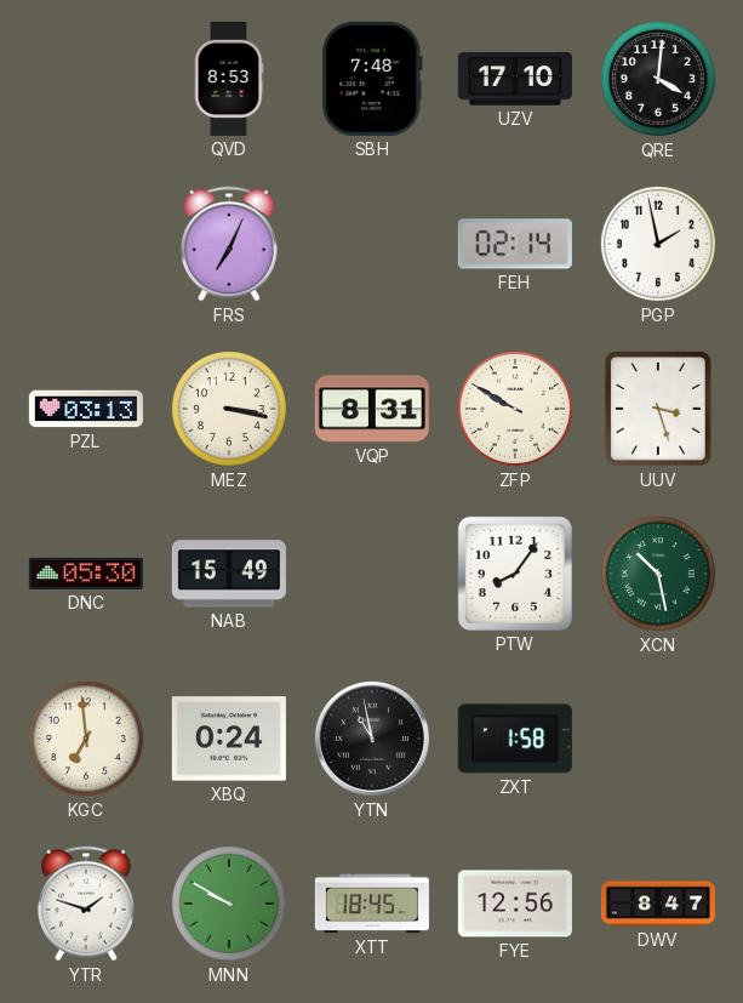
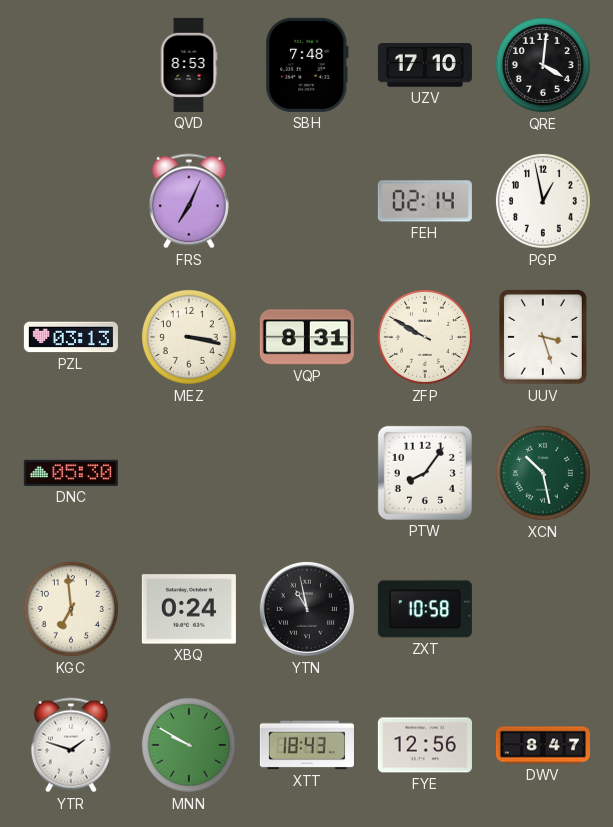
PGP: 1:58 -> 12:58 (543, 201)
NAB: 15:49 -> none (229, 574)
ZXT: 1:58 -> 10:58 (425, 609)
XTT: 18:45 -> 18:43 (307, 745)
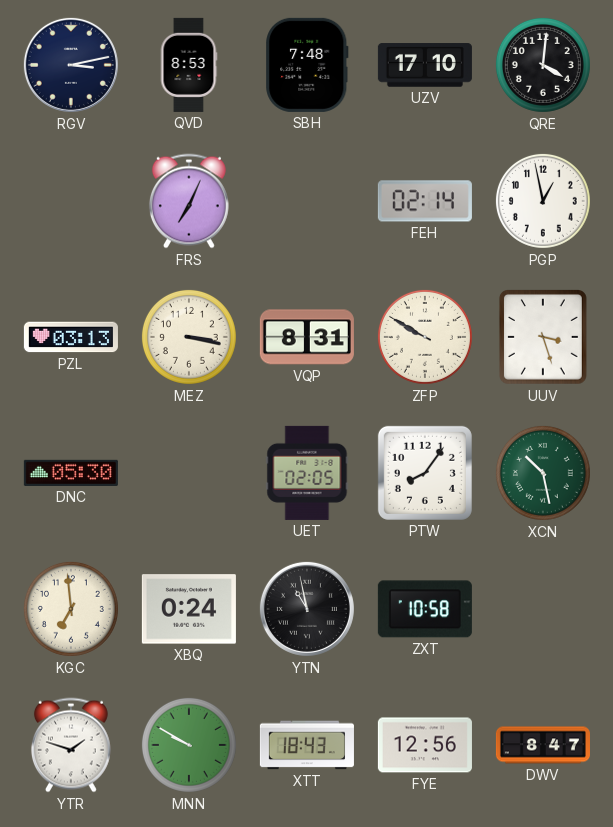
RGV: none -> 3:13 (71, 65)
UET: none -> 02:05 (307, 473)
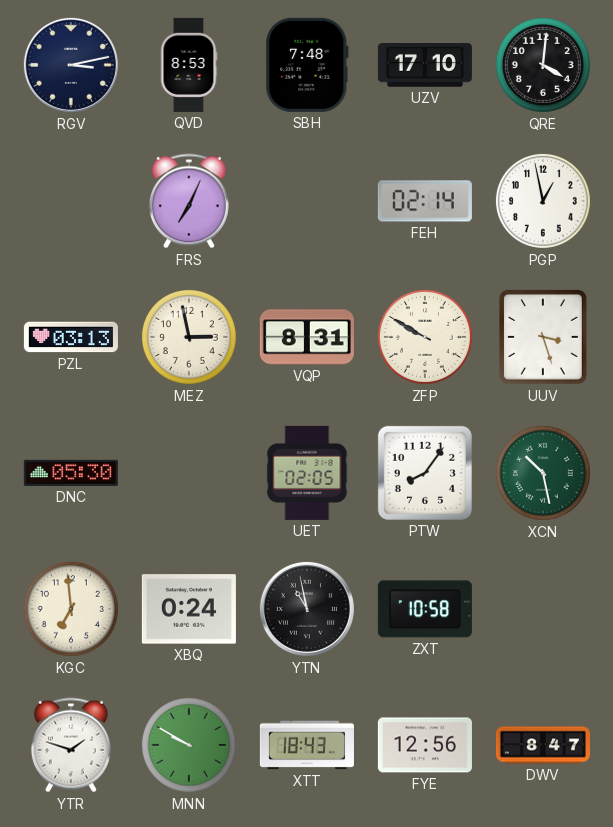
MEZ: 3:17 -> 2:58 (189, 337)
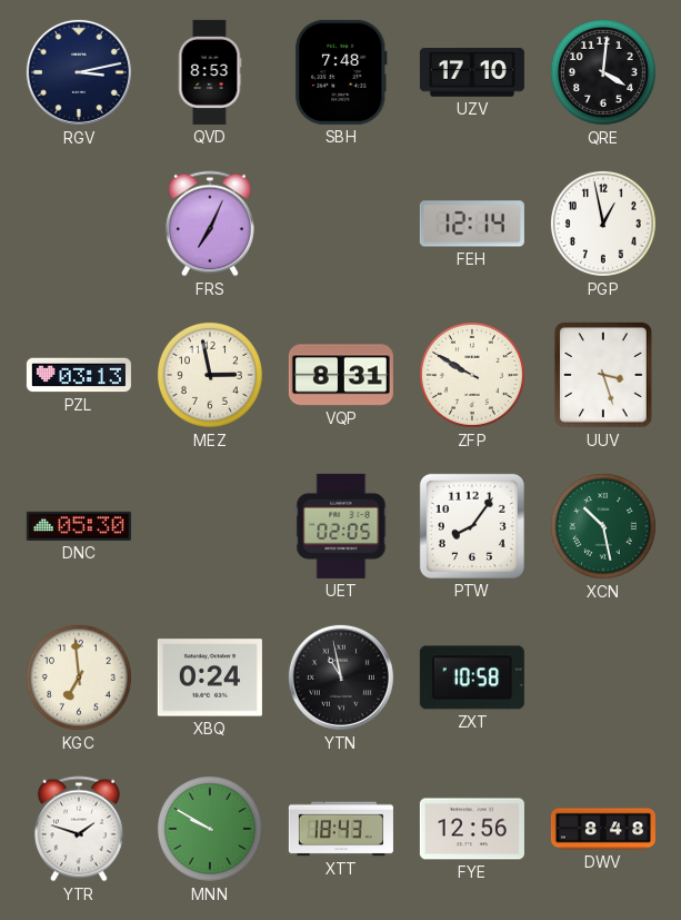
FEH: 02:14 -> 12:14 (472, 224)
DWV: 8:47 -> 8:48 (603, 829)
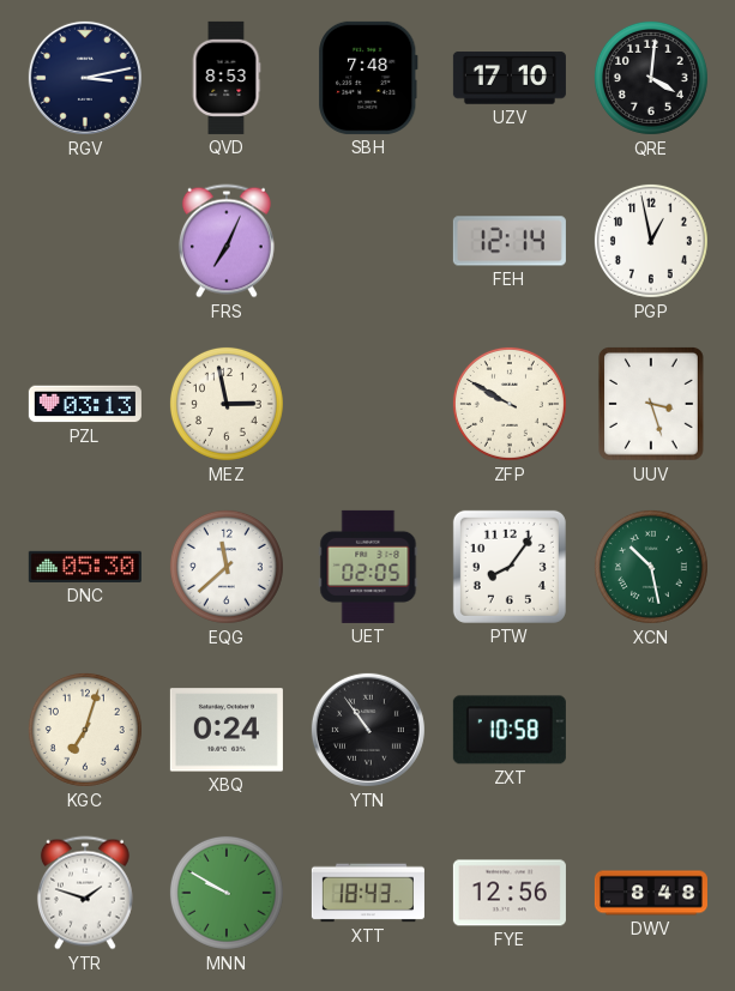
VQP: 8:31 -> none (341, 375)
EQG: none -> 11:38 (227, 567)
KGC: 6:59 -> 7:03 (85, 730)
YTN: 10:58 -> 10:54 (368, 730)
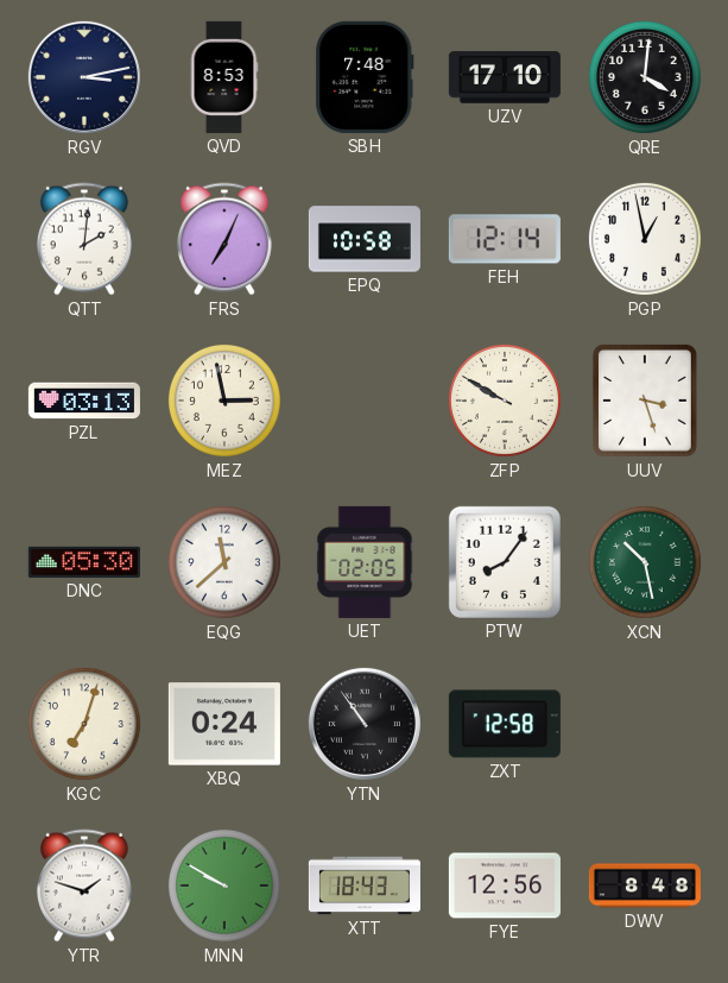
QTT: none -> 2:01 (84, 239)
EPQ: none -> 10:58 (365, 239)
ZXT: 10:58 -> 12:58 (505, 724)
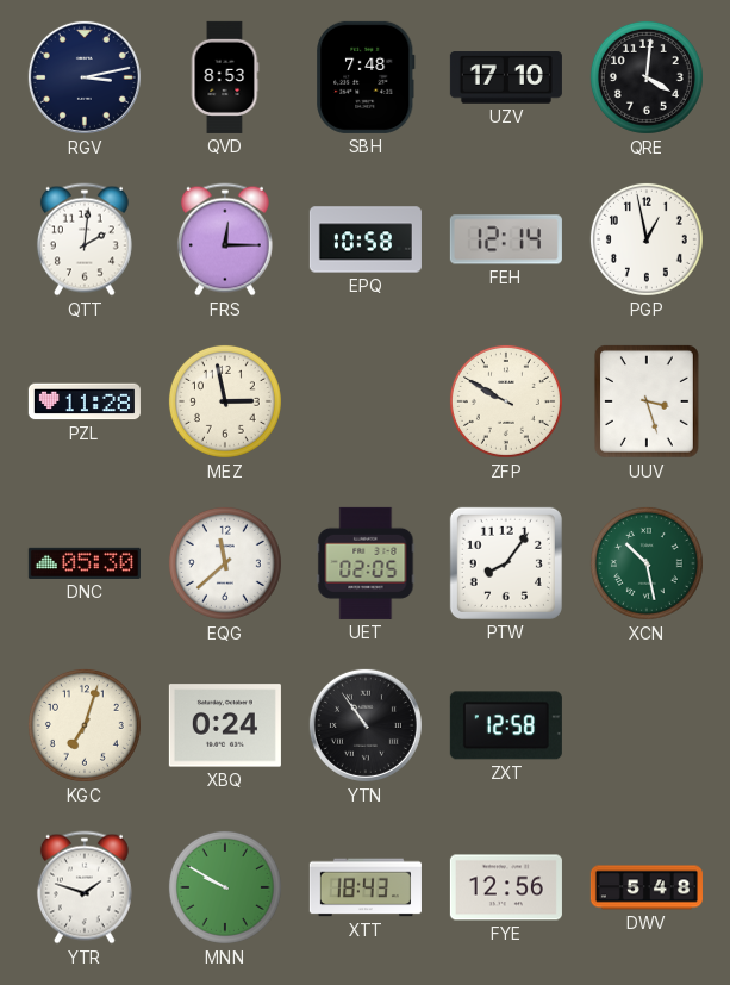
FRS: 7:04 -> 12:15 (225, 239)
PZL: 03:13 -> 11:28 (85, 401)
DWV: 8:48 -> 5:48 (647, 887)
